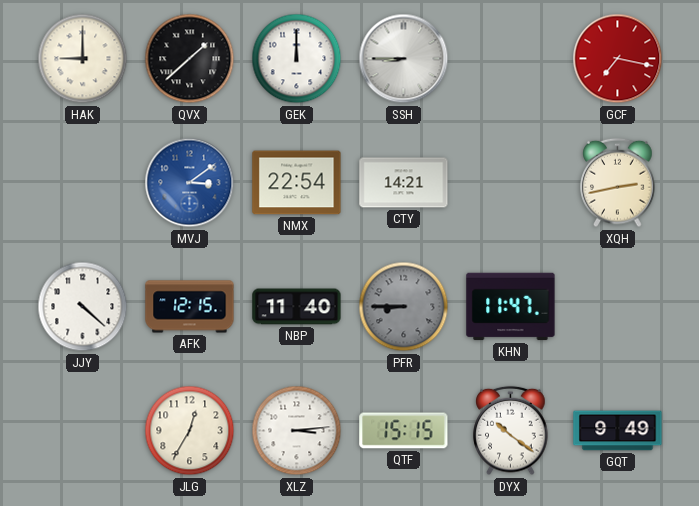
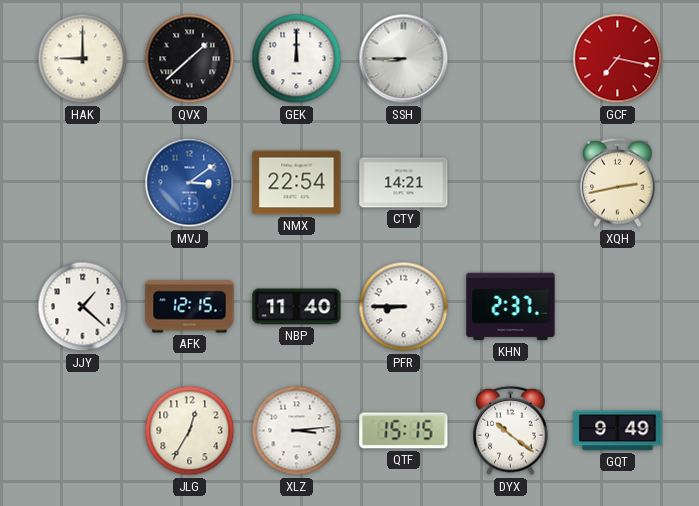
JJY: 4:22 -> 1:22 (83, 307)
PFR dial: grey -> white (404, 307)
KHN: 11:47 -> 2:37 (511, 307)
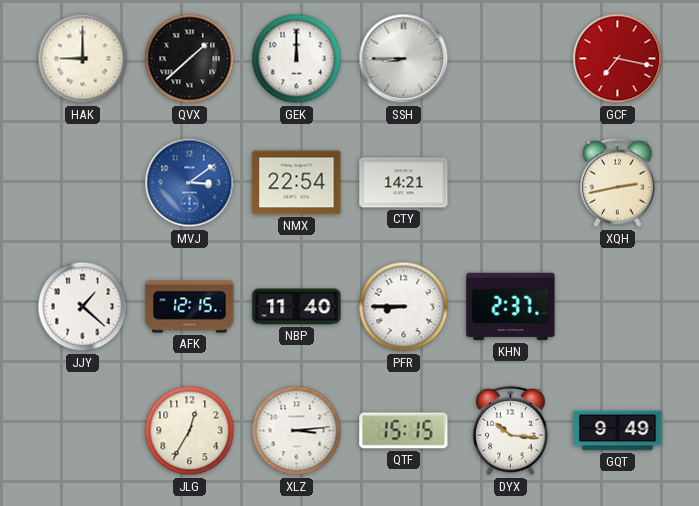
DYX: 10:21 -> 10:16 (511, 431)
